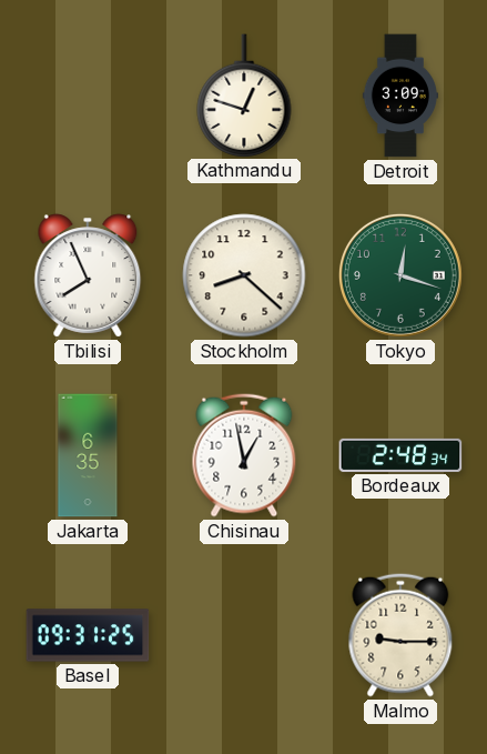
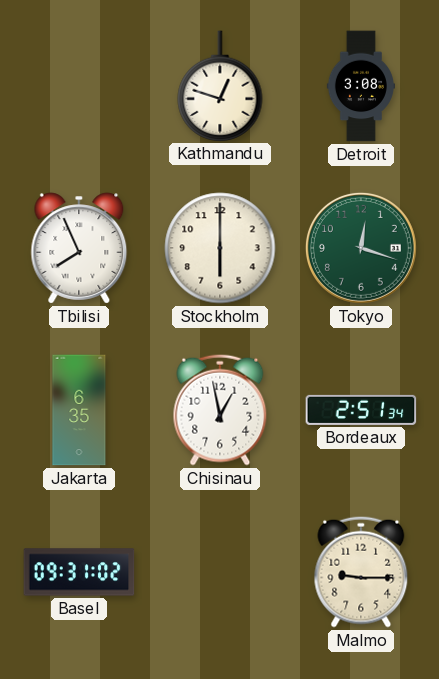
Detroit: 3:09 -> 3:08 (361, 86)
Stockholm: 8:22 -> 6:00 (220, 248)
Bordeaux: 2:48 -> 2:51 (361, 410)
Basel: 09:31:25 -> 09:31:02 (79, 572)
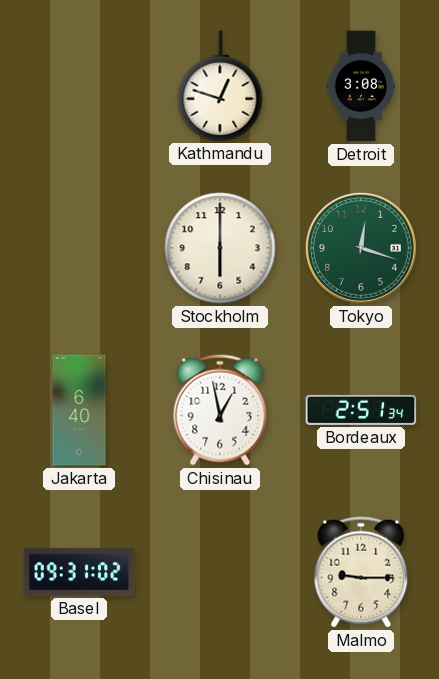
Tbilisi: 7:56 -> none (79, 248)
Jakarta: 6:35 -> 6:40 (79, 410)
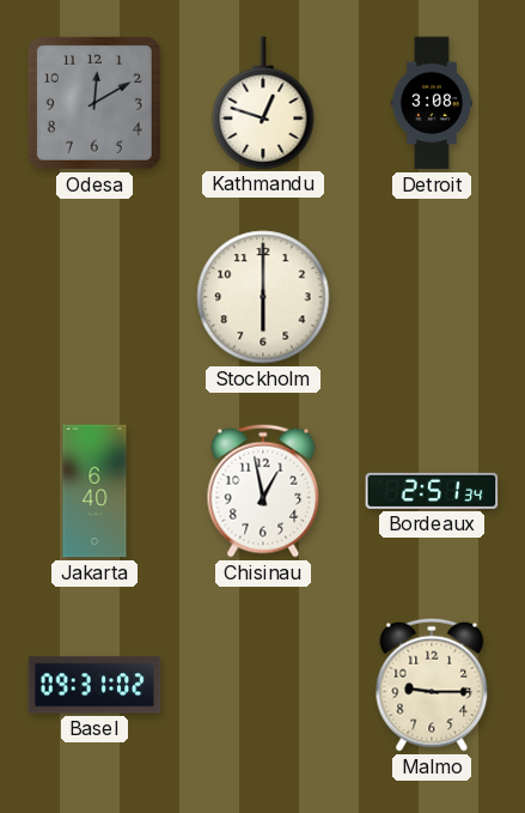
Odesa: none -> 12:10 (94, 103)
Tokyo: 12:18 -> none (361, 248)
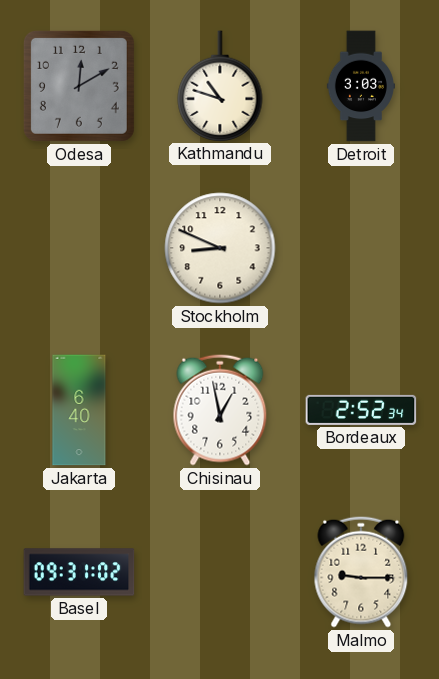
Kathmandu: 12:48 -> 10:48 (220, 86)
Detroit: 3:08 -> 3:03 (361, 86)
Stockholm: 6:00 -> 8:49 (220, 248)
Bordeaux: 2:51 -> 2:52 (361, 410)
